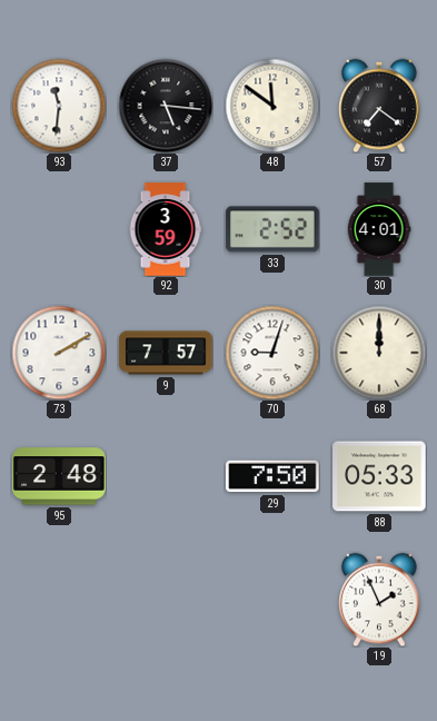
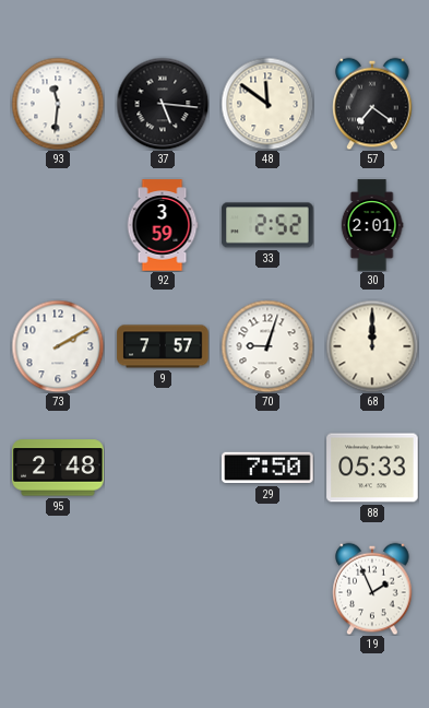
30: 4:01 -> 2:01 (372, 225)
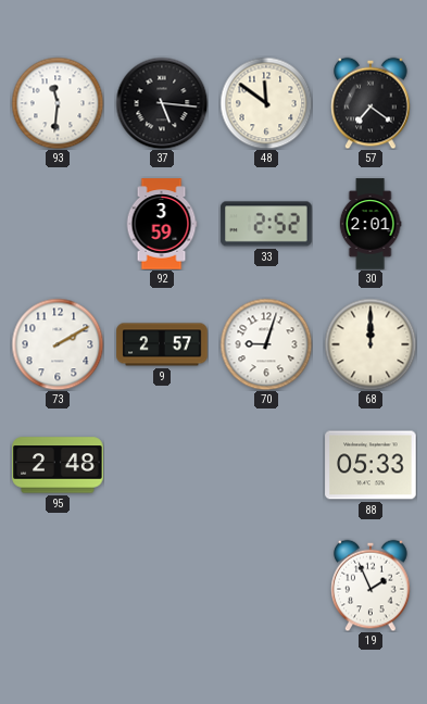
9: 7:57 -> 2:57 (162, 344)
29: 7:50 -> none (267, 468)
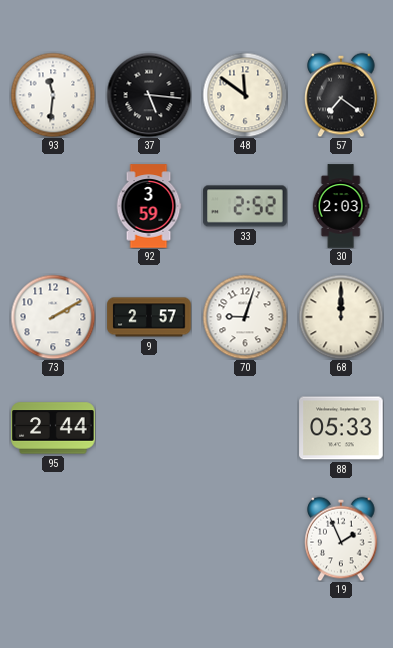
30: 2:01 -> 2:03 (341, 206)
95: 2:48 -> 2:44 (53, 428)
